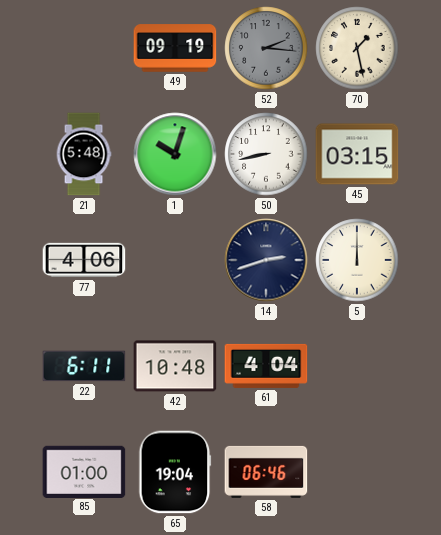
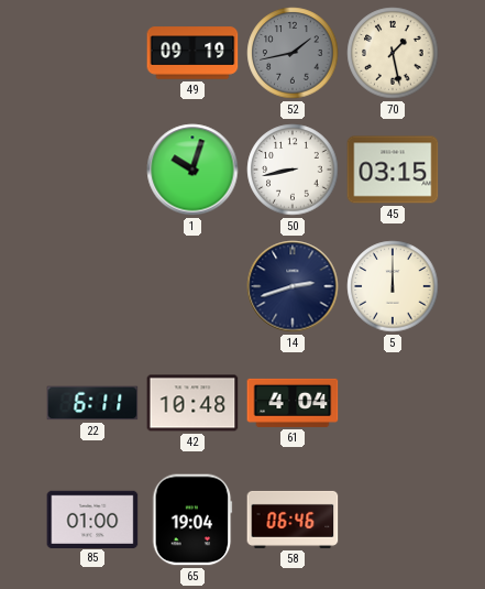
52: 2:16 -> 1:43 (293, 53)
21: 5:48 -> none (84, 154)
77: 4:06 -> none (84, 260)
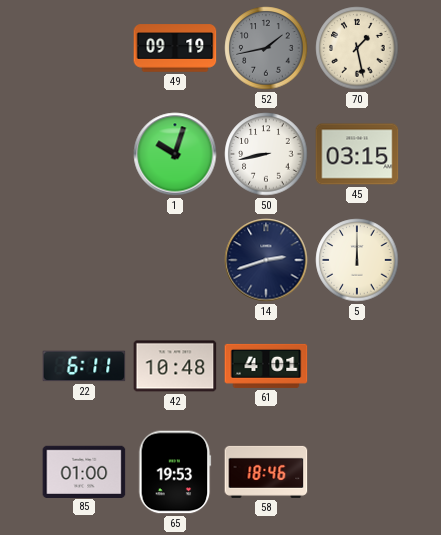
61: 4:04 -> 4:01 (266, 366)
65: 19:04 -> 19:53 (175, 472)
58: 06:46 -> 18:46 (266, 472)
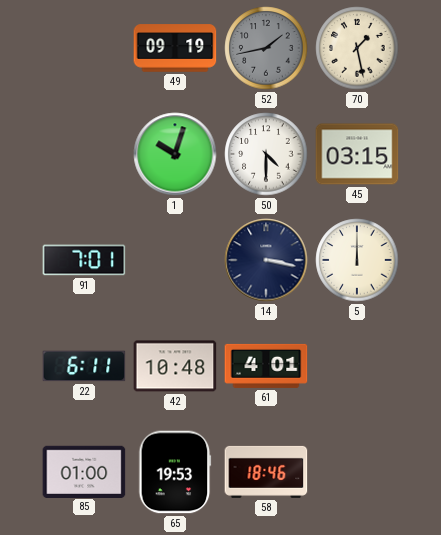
50: 8:43 -> 4:30 (266, 154)
91: none -> 7:01 (84, 260)
14: 2:42 -> 3:17 (266, 260)
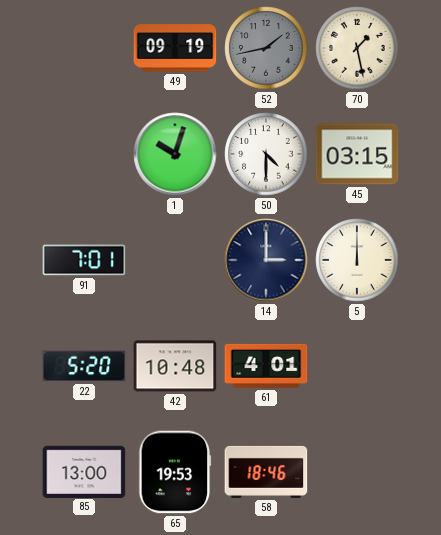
14: 3:17 -> 3:00 (266, 260)
22: 6:11 -> 5:20 (84, 366)
85: 01:00 -> 13:00 (84, 471)
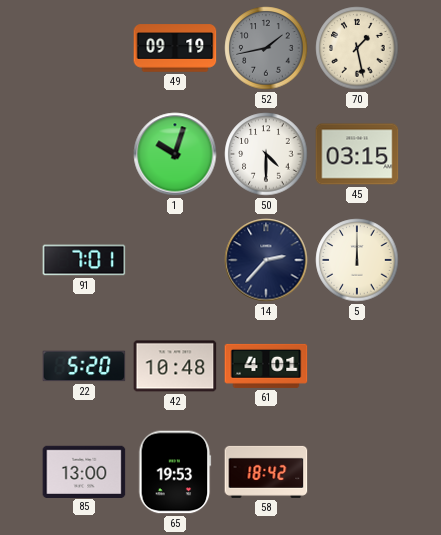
14: 3:00 -> 2:37 (266, 260)
58: 18:46 -> 18:42 (266, 472)
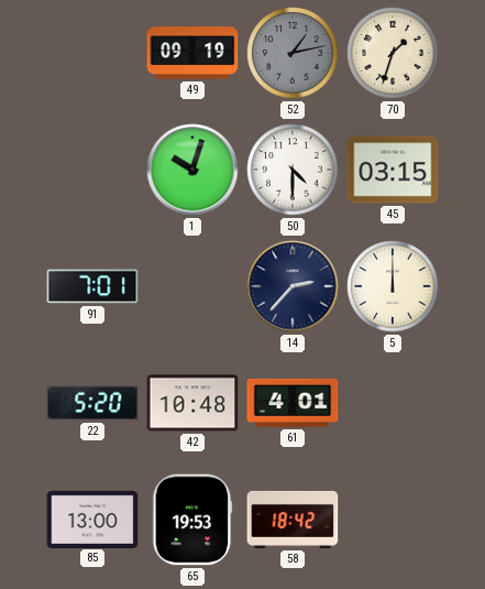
52: 1:43 -> 1:13 (293, 53)
70: 1:28 -> 1:33 (393, 53)
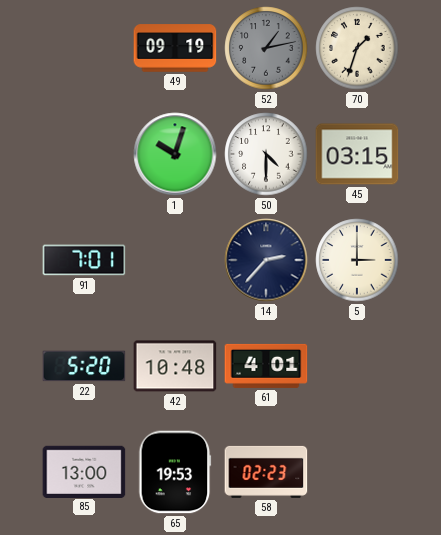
5: 12:00 -> 3:00 (357, 260)
58: 18:42 -> 02:23 (266, 472)
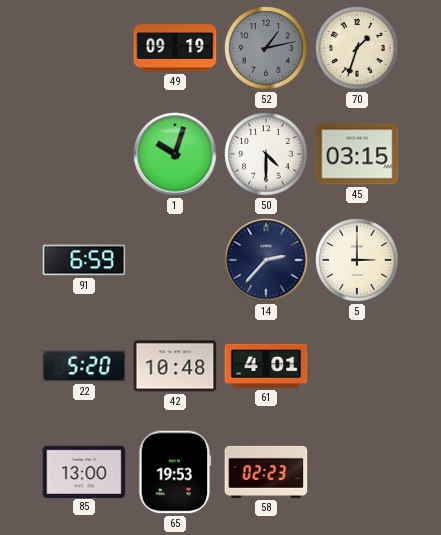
91: 7:01 -> 6:59 (84, 260)
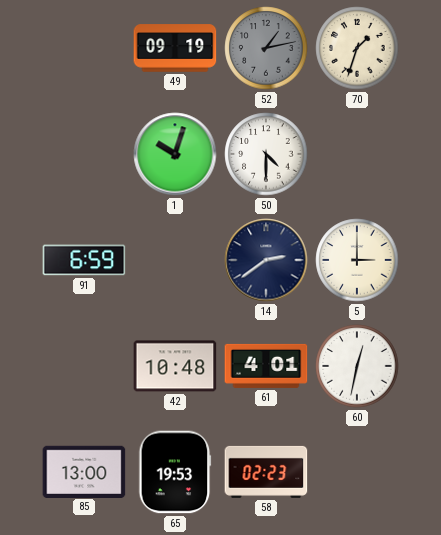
45: 03:15 -> none (357, 154)
14: 2:37 -> 2:39 (266, 260)
22: 5:20 -> none (84, 366)
60: none -> 12:32 (357, 366)
